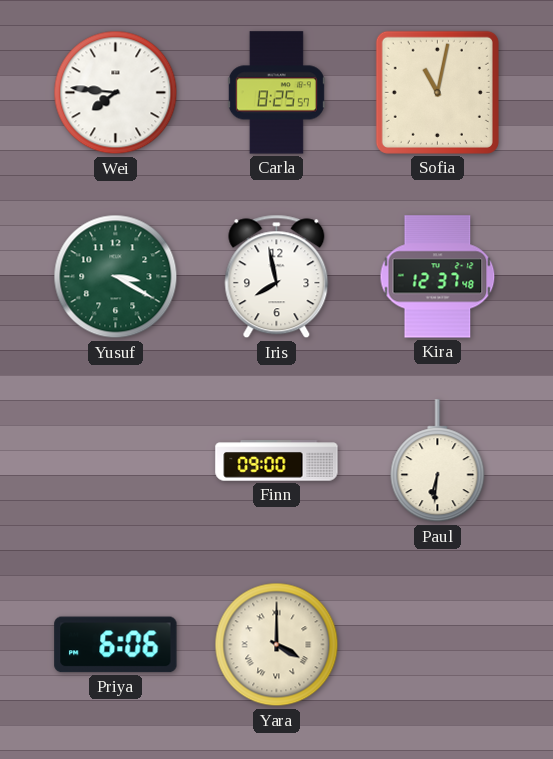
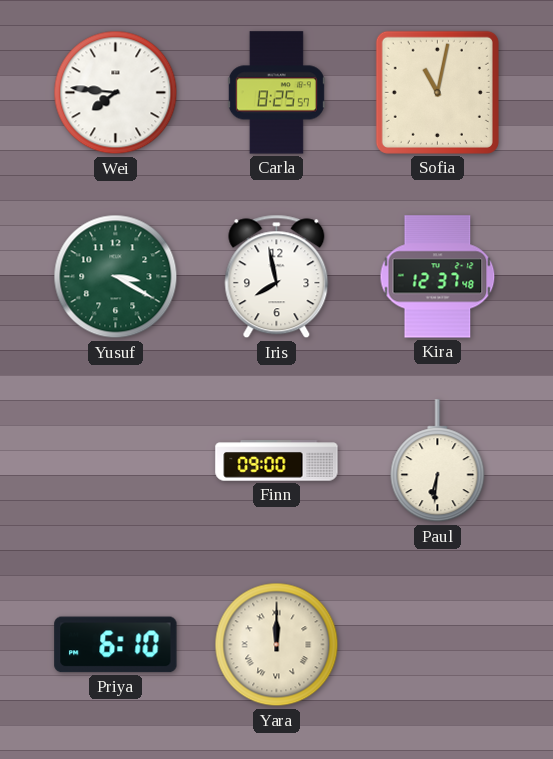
Priya: 6:06 -> 6:10 (116, 645)
Yara: 4:00 -> 12:00 (277, 645)
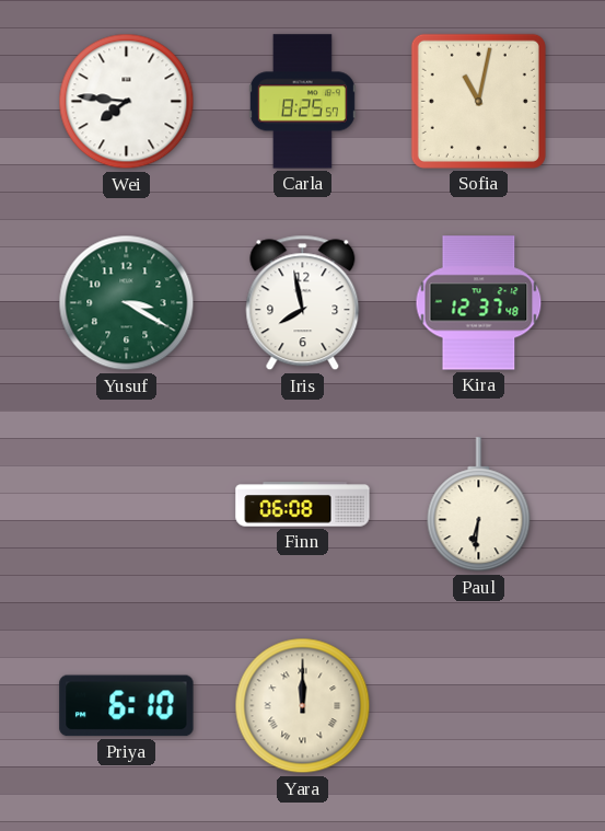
Finn: 09:00 -> 06:08 (303, 505)
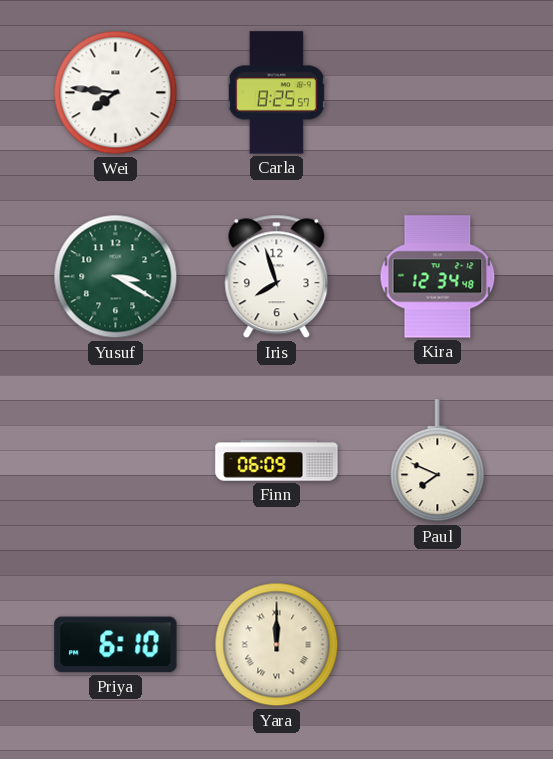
Sofia: 11:02 -> none (478, 101)
Iris: 7:58 -> 7:57 (277, 277)
Kira: 12:37 -> 12:34 (438, 277)
Finn: 06:08 -> 06:09 (277, 461)
Paul: 6:31 -> 7:49 (438, 461)
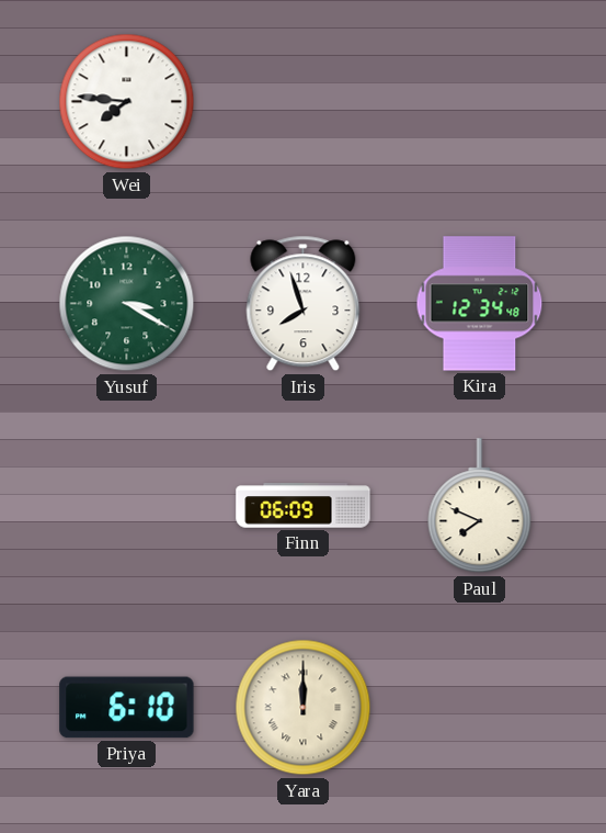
Carla: 8:25 -> none (276, 93)
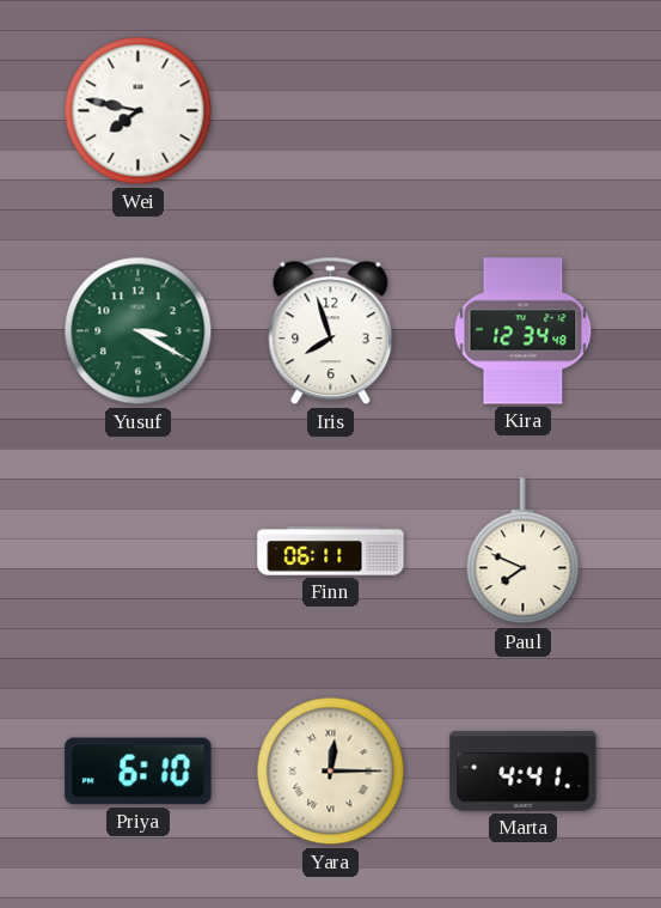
Wei: 7:46 -> 7:47 (139, 111)
Finn: 06:09 -> 06:11 (331, 551)
Yara: 12:00 -> 12:15 (331, 772)
Marta: none -> 4:41 (524, 772)
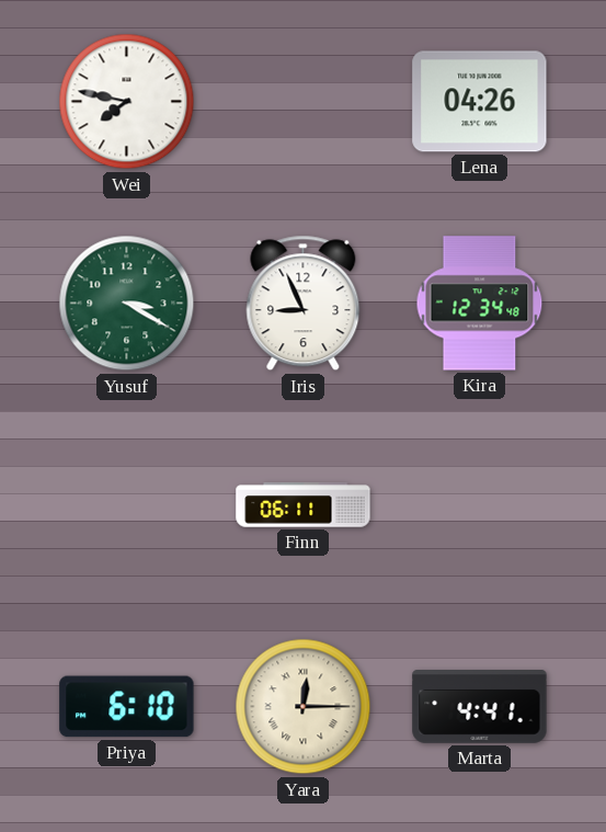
Lena: none -> 04:26 (480, 102)
Iris: 7:57 -> 8:56 (304, 304)
Paul: 7:49 -> none (524, 551)
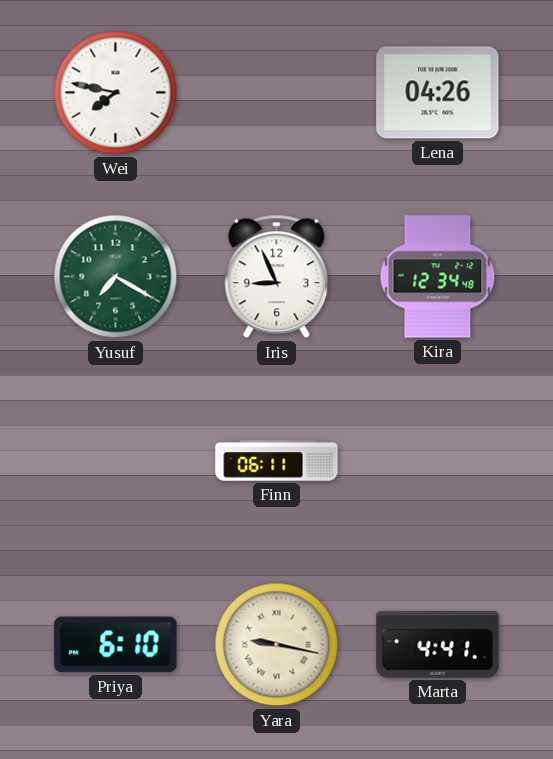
Yusuf: 3:20 -> 7:20 (116, 277)
Yara: 12:15 -> 9:17 (277, 645)
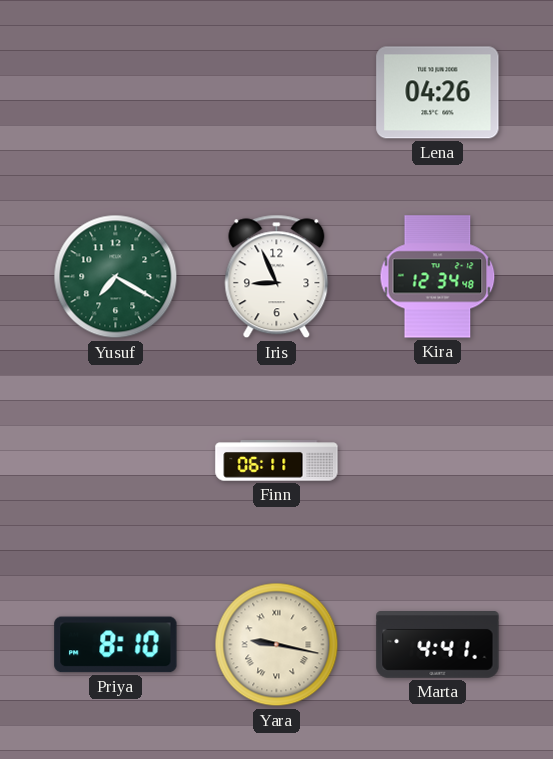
Wei: 7:47 -> none (116, 93)
Priya: 6:10 -> 8:10 (116, 645)
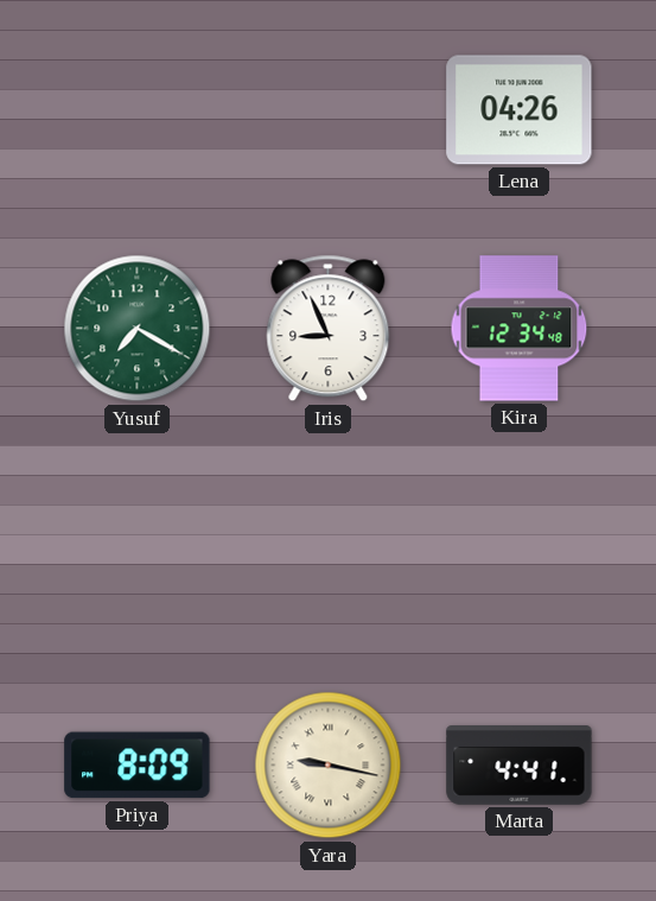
Finn: 06:11 -> none (277, 461)
Priya: 8:10 -> 8:09 (138, 766)
